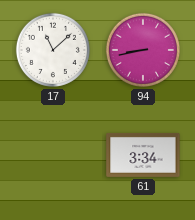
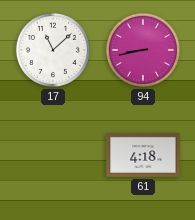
61: 3:34 -> 4:18 (143, 155)
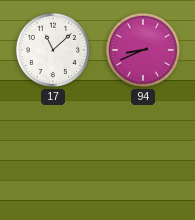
94: 8:43 -> 8:41 (143, 50)
61: 4:18 -> none (143, 155)
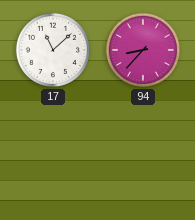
94: 8:41 -> 8:37 (143, 50)
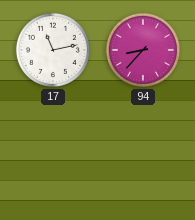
17: 11:08 -> 11:13 (53, 50)
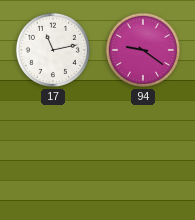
94: 8:37 -> 9:21 (143, 50)
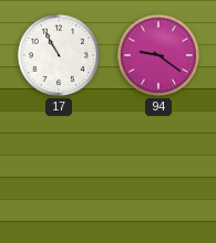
17: 11:13 -> 10:55 (59, 55)
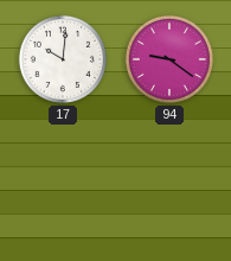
17: 10:55 -> 10:01 (63, 59)
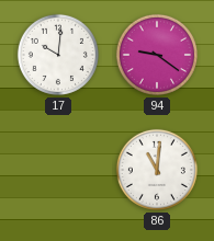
86: none -> 11:01 (157, 170)
